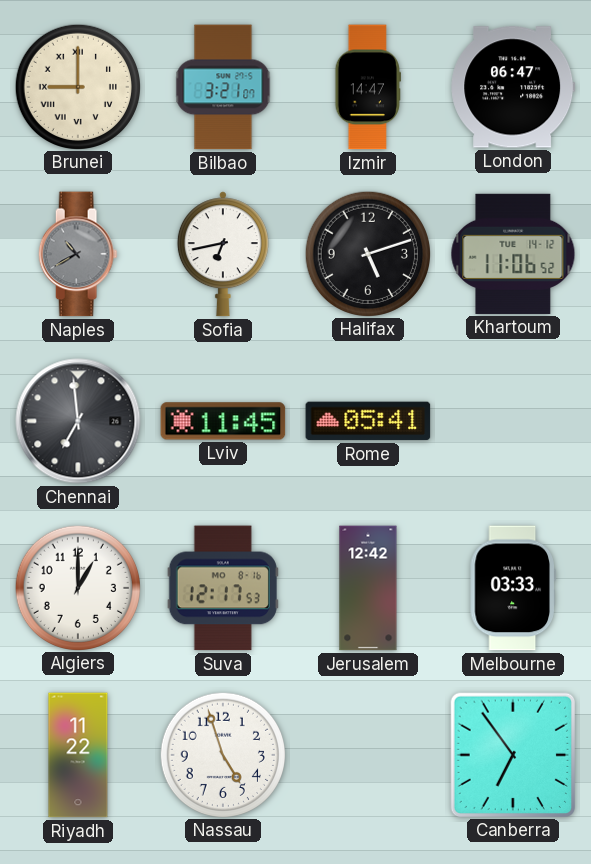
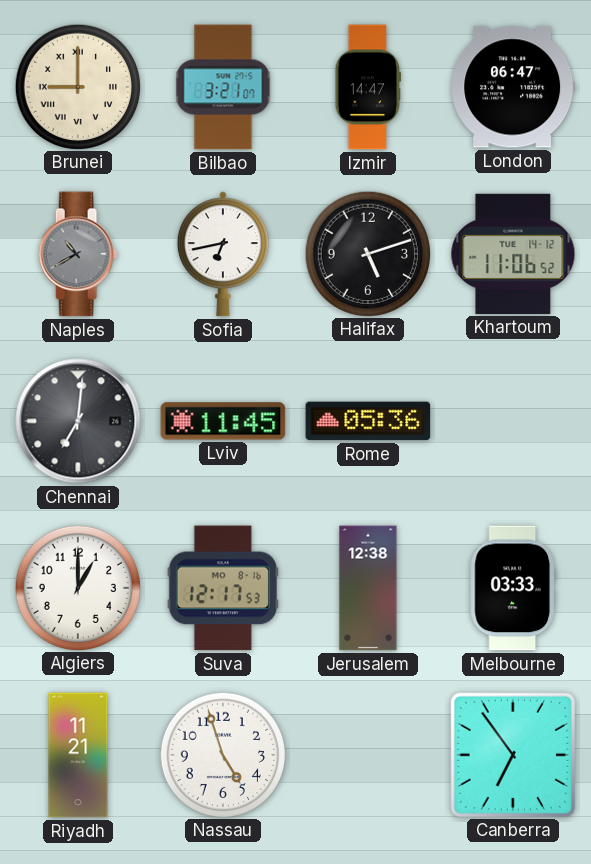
Chennai: 6:59 -> 7:01 (78, 421)
Rome: 05:41 -> 05:36 (368, 421)
Jerusalem: 12:42 -> 12:38 (368, 588)
Riyadh: 11:22 -> 11:21 (78, 755)
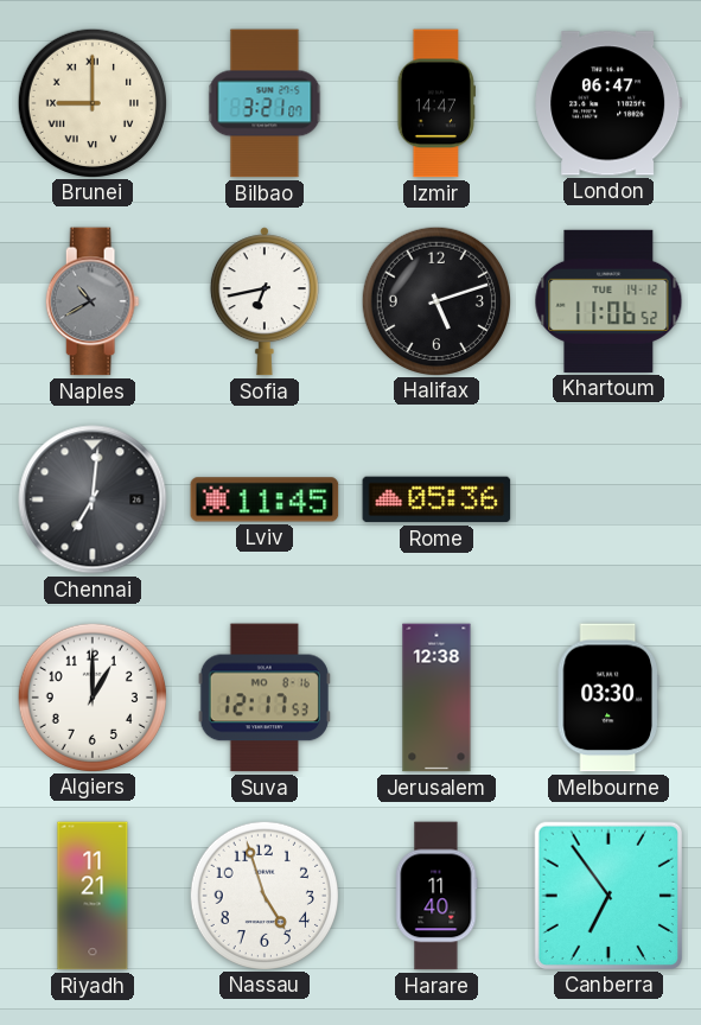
Melbourne: 03:33 -> 03:30 (608, 698)
Harare: none -> 11:40 (436, 896)
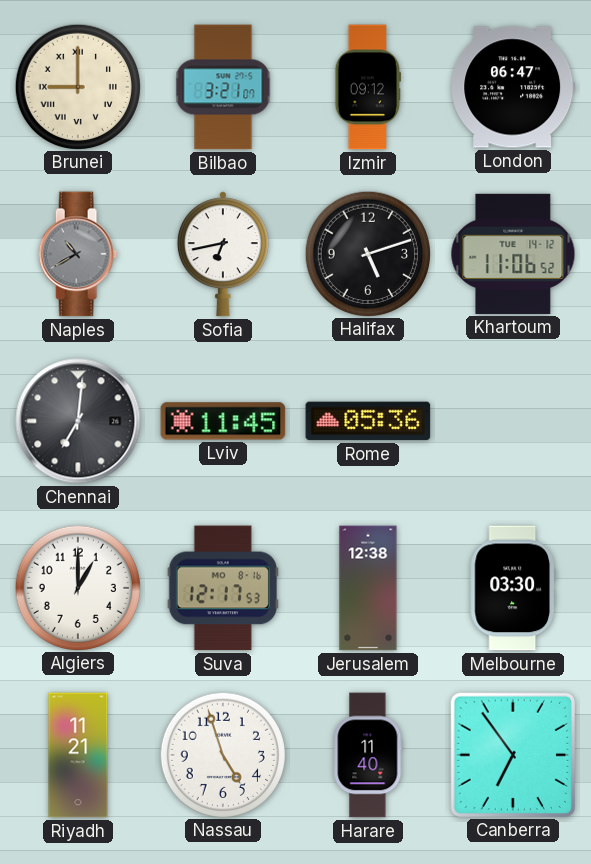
Izmir: 14:47 -> 09:12 (367, 87)
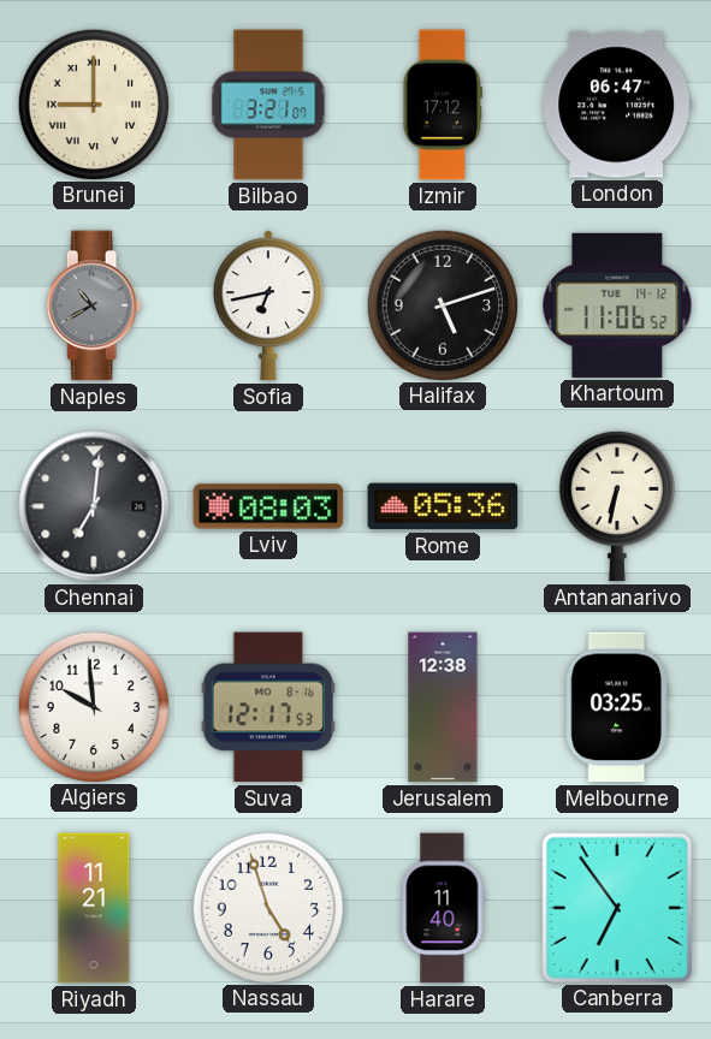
Izmir: 09:12 -> 17:12 (442, 105)
Lviv: 11:45 -> 08:03 (268, 506)
Antananarivo: none -> 6:32 (617, 506)
Algiers: 1:00 -> 9:59 (93, 706)
Melbourne: 03:30 -> 03:25 (617, 707)
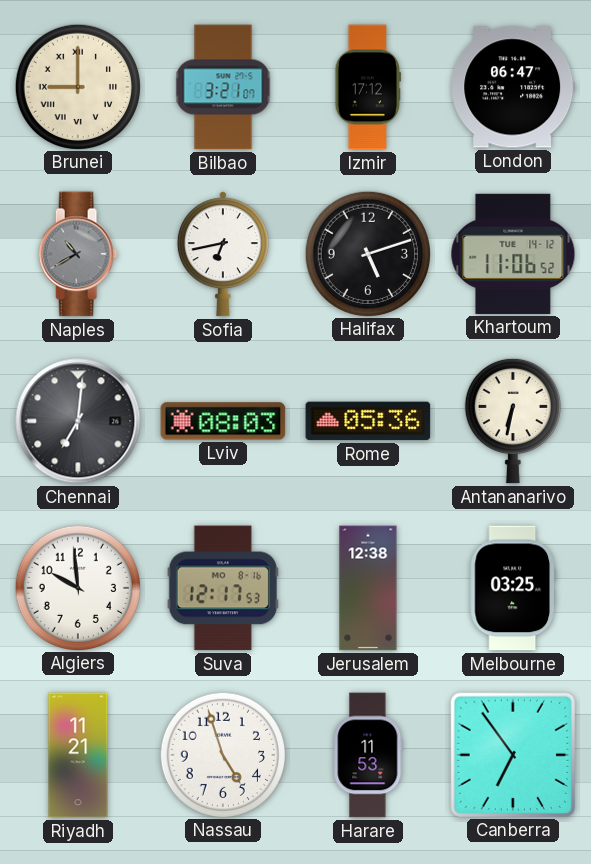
Harare: 11:40 -> 11:53 (368, 755)
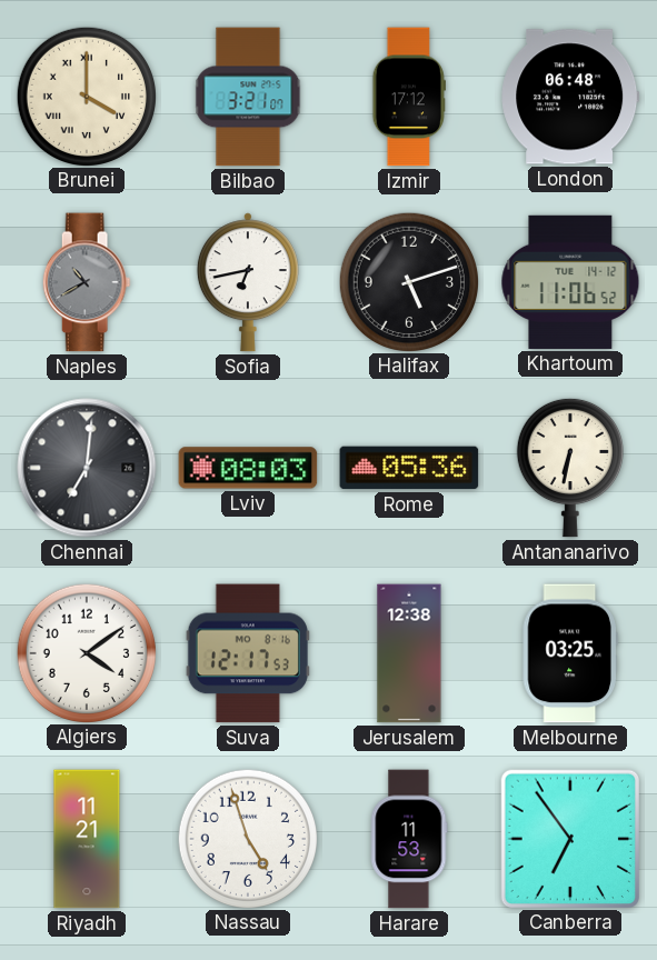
Brunei: 9:00 -> 4:00 (86, 96)
London: 06:47 -> 06:48 (570, 97)
Algiers: 9:59 -> 4:09 (86, 652)
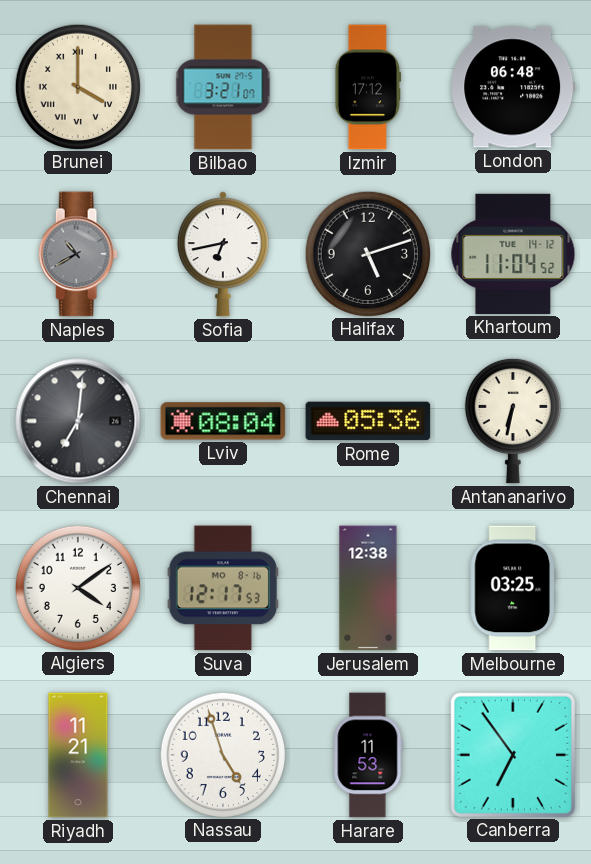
Khartoum: 11:06 -> 11:04 (513, 254)
Lviv: 08:03 -> 08:04 (223, 421)
